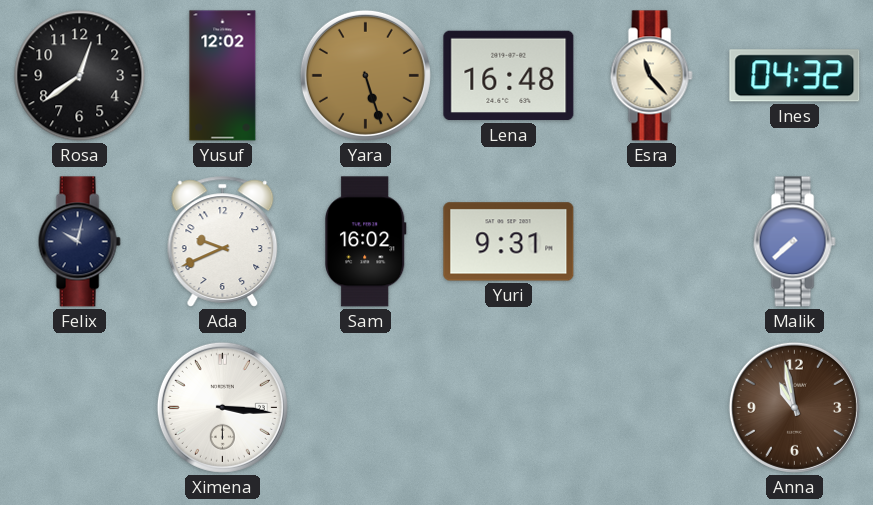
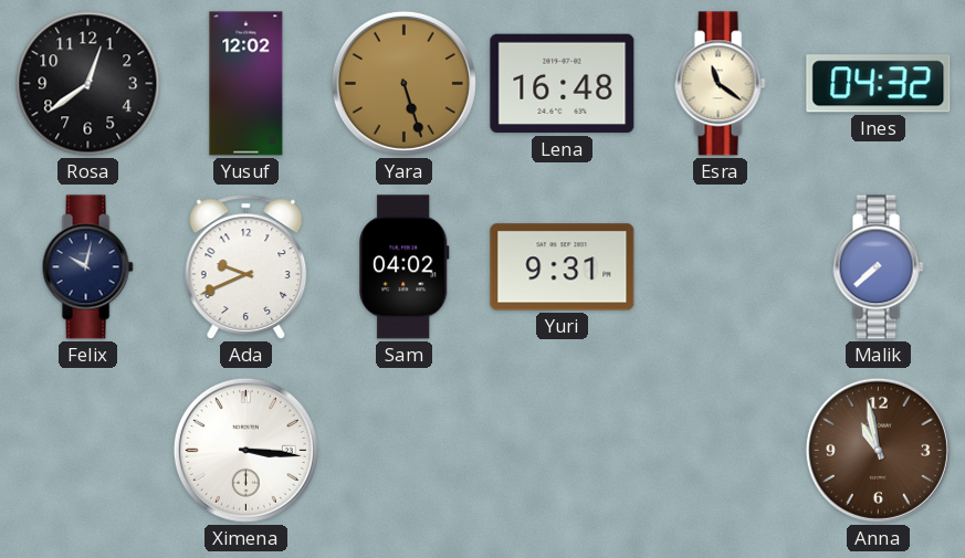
Esra: 11:23 -> 11:21 (720, 84)
Sam: 16:02 -> 04:02 (403, 267)
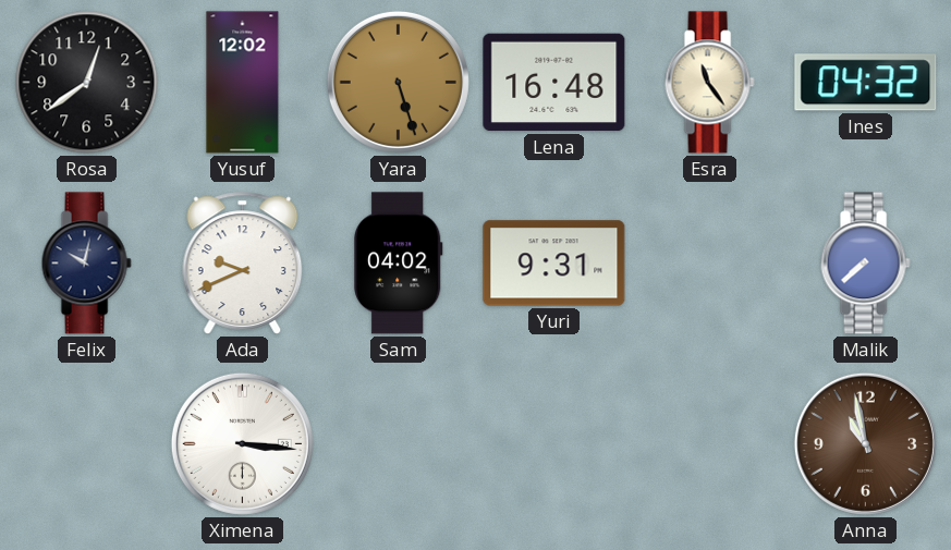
Esra: 11:21 -> 11:24 (709, 83)
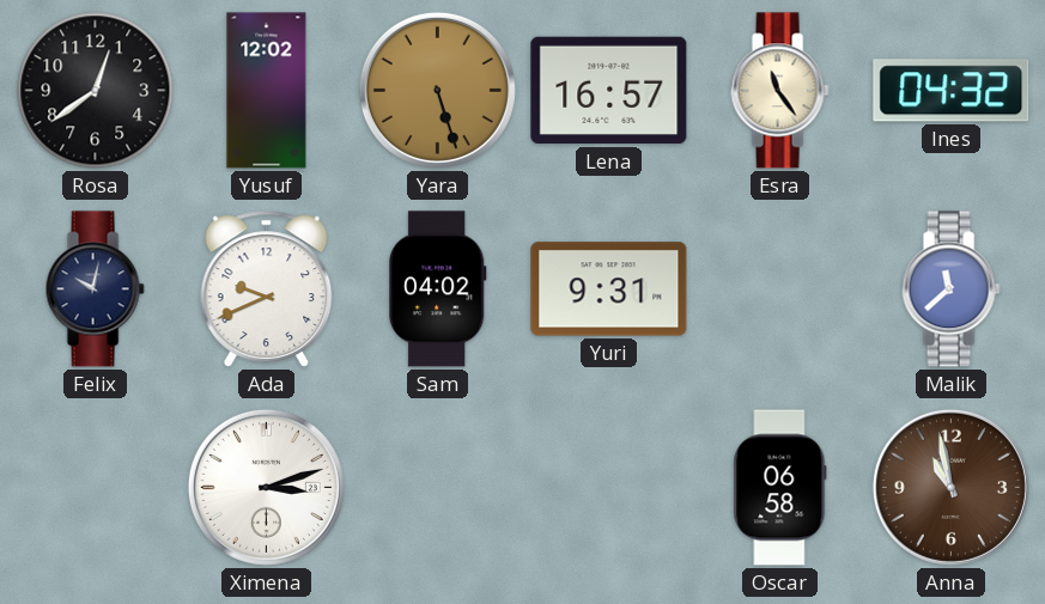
Lena: 16:48 -> 16:57 (609, 91)
Malik: 7:38 -> 11:38 (950, 289)
Ximena: 3:16 -> 3:12 (266, 487)
Oscar: none -> 06:58 (780, 488)
